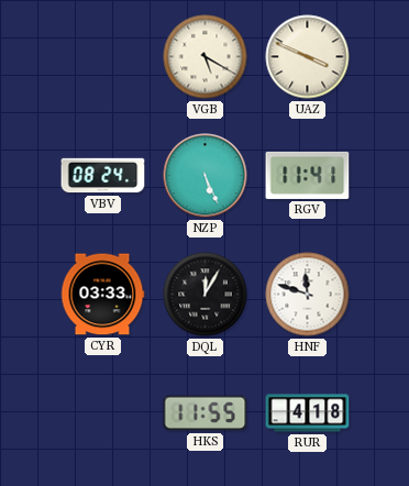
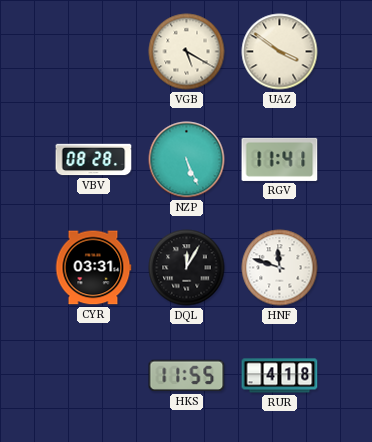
UAZ: 3:49 -> 3:51 (280, 52)
VBV: 08:24 -> 08:28 (94, 160)
CYR: 03:33 -> 03:31 (93, 268)
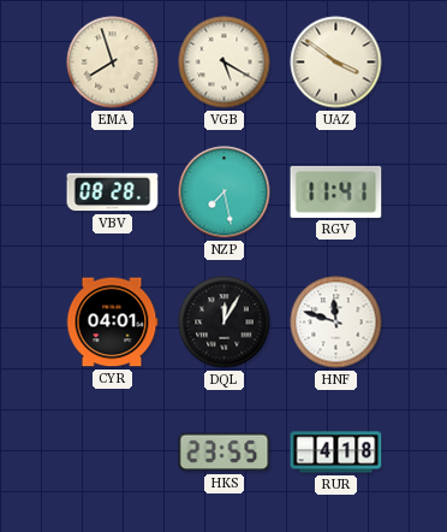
EMA: none -> 7:57 (113, 63)
NZP: 5:26 -> 7:28 (225, 193)
CYR: 03:31 -> 04:01 (112, 323)
HKS: 11:55 -> 23:55 (225, 453)
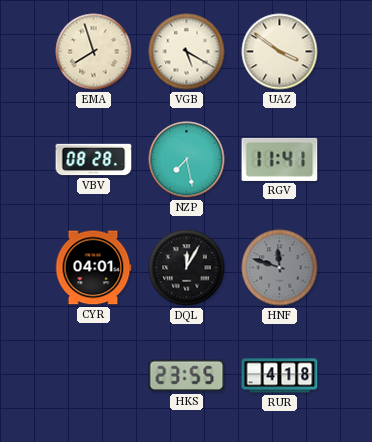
HNF dial: white -> grey (280, 268)
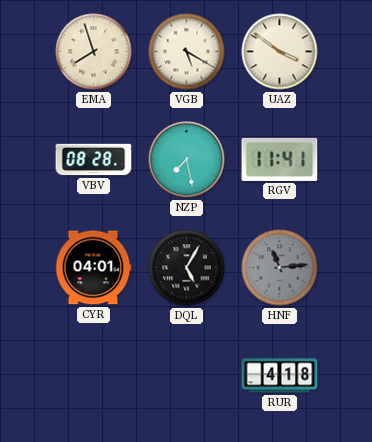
DQL: 12:05 -> 5:05 (187, 268)
HNF: 11:48 -> 11:14 (280, 268)
HKS: 23:55 -> none (187, 376)
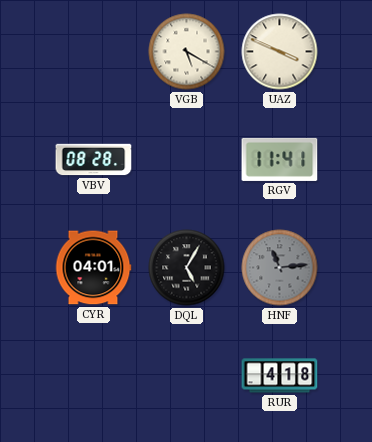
EMA: 7:57 -> none (94, 52)
UAZ: 3:51 -> 3:49 (280, 52)
NZP: 7:28 -> none (187, 160)
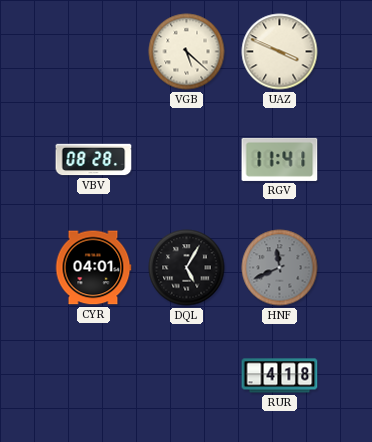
VGB: 5:20 -> 5:22 (187, 52)
HNF: 11:14 -> 11:41 (280, 268)
